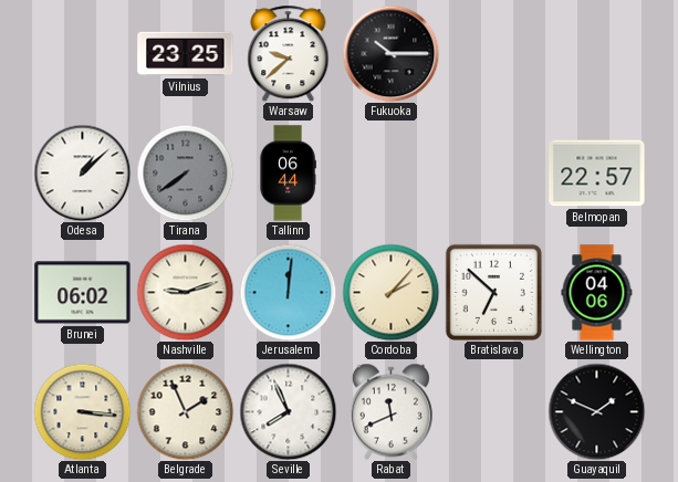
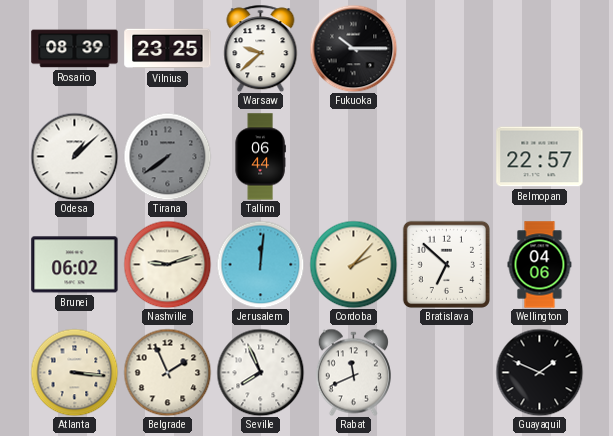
Rosario: none -> 08:39 (75, 49)
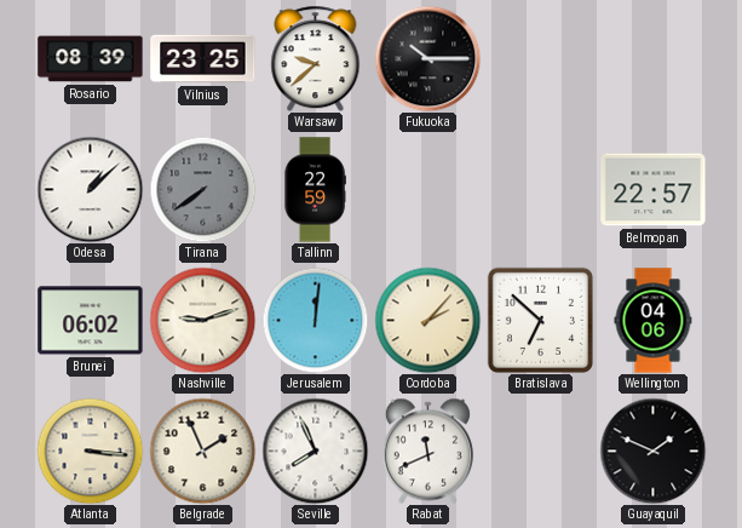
Tallinn: 06:44 -> 22:59 (315, 190)
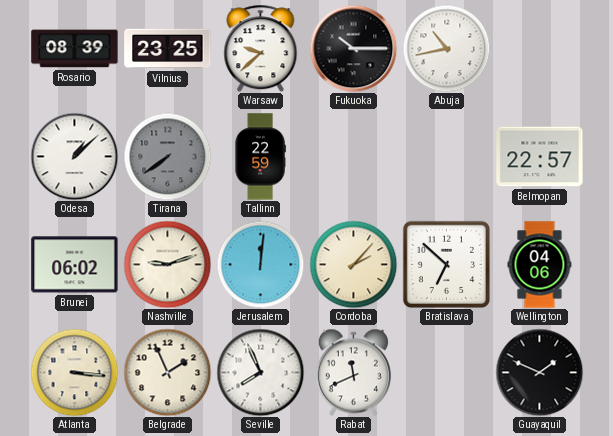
Abuja: none -> 10:43 (446, 48)
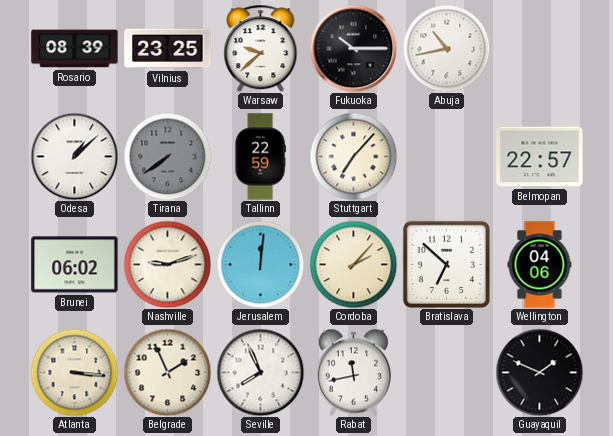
Stuttgart: none -> 7:07 (353, 156)
Rabat: 11:41 -> 11:43 (353, 372)
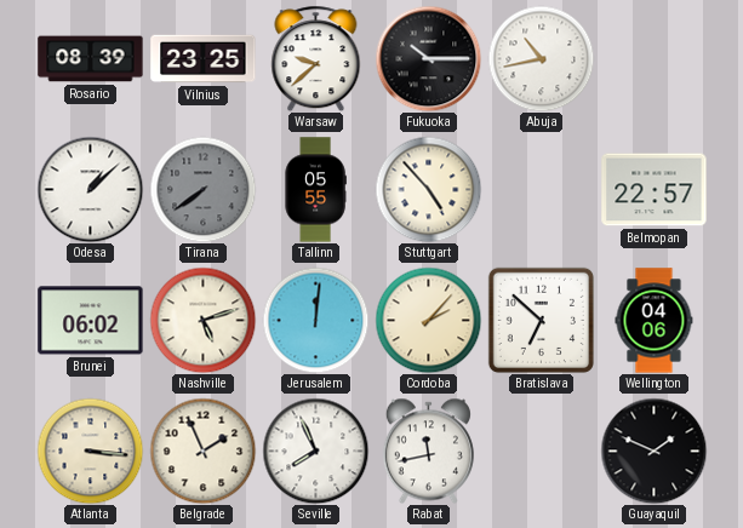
Tallinn: 22:59 -> 05:55 (315, 190)
Stuttgart: 7:07 -> 4:53 (428, 189)
Nashville: 9:12 -> 5:12 (202, 320)
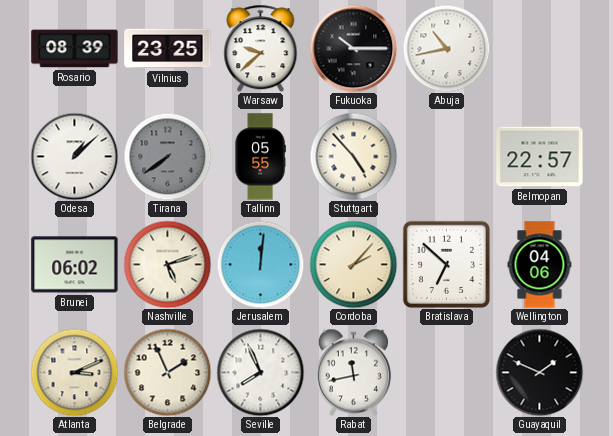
Atlanta: 3:16 -> 3:11 (74, 372)
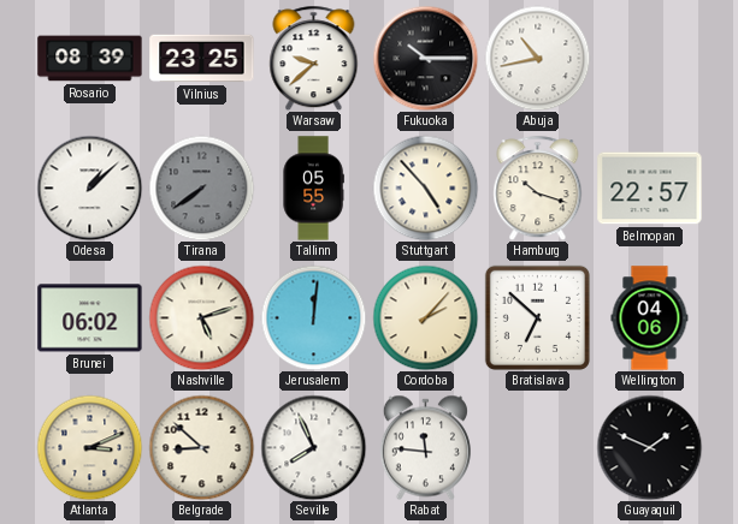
Hamburg: none -> 10:18 (538, 187)
Belgrade: 1:56 -> 8:52 (201, 447)
Rabat: 11:43 -> 11:46 (425, 447)
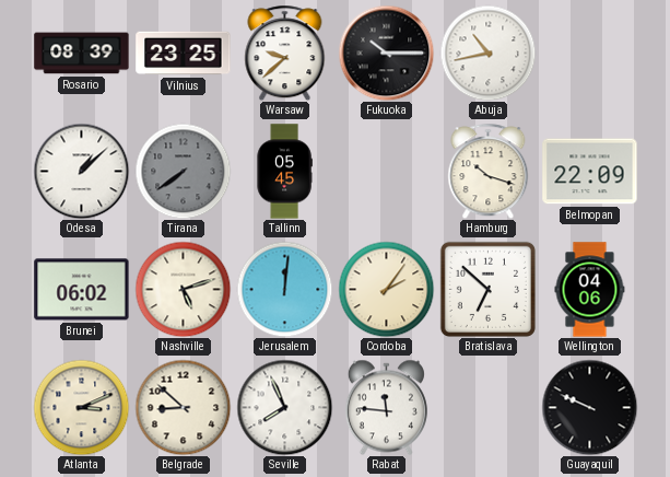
Tallinn: 05:55 -> 05:45 (284, 172)
Stuttgart: 4:53 -> none (425, 187)
Belmopan: 22:57 -> 22:09 (590, 172)
Cordoba: 2:07 -> 2:06 (386, 289)
Guayaquil: 1:49 -> 9:49 (589, 407)
